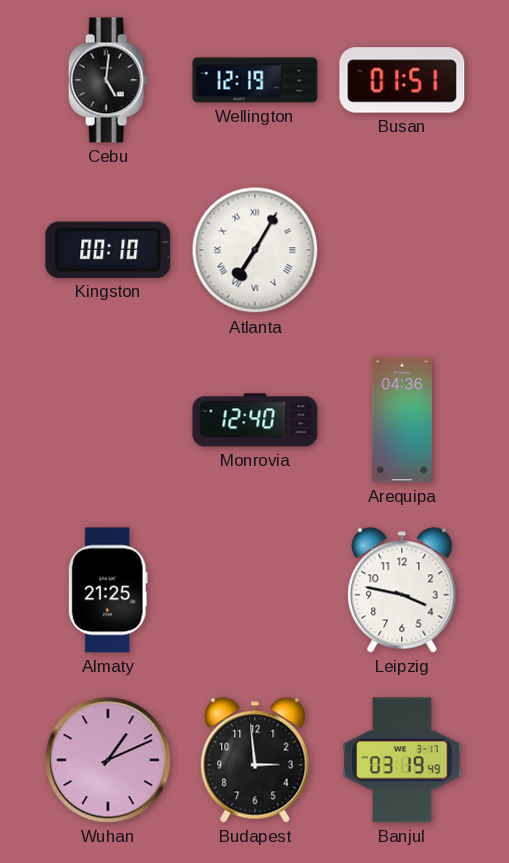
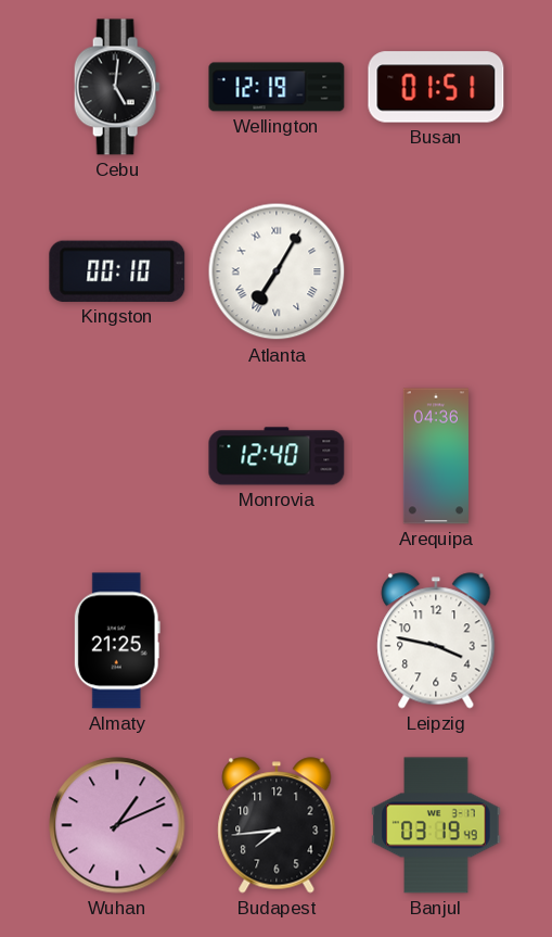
Budapest: 2:59 -> 7:44 (277, 825)
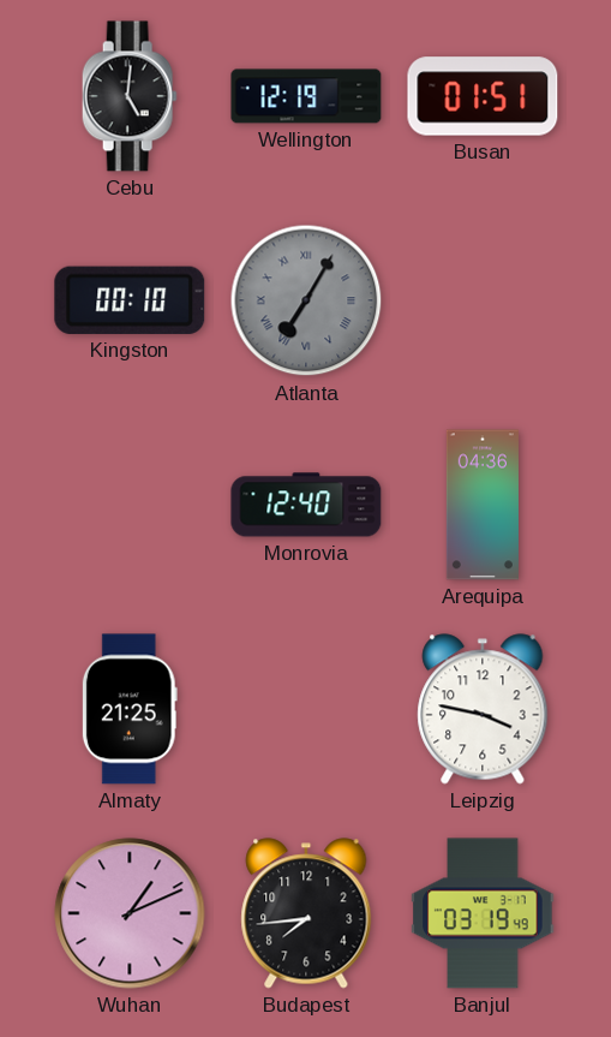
Atlanta dial: white -> grey (306, 300)
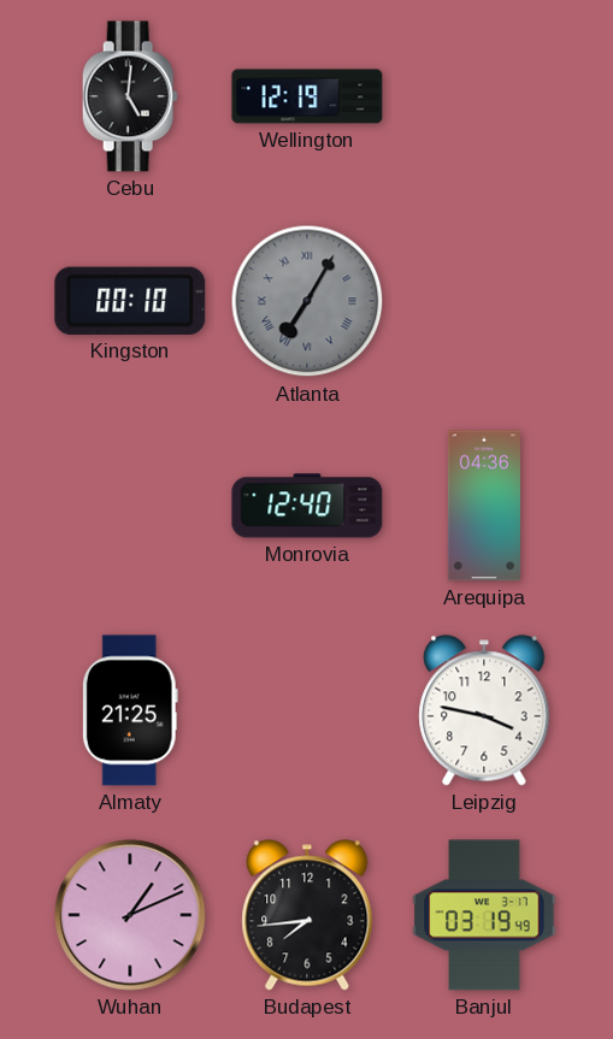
Busan: 01:51 -> none (483, 96)
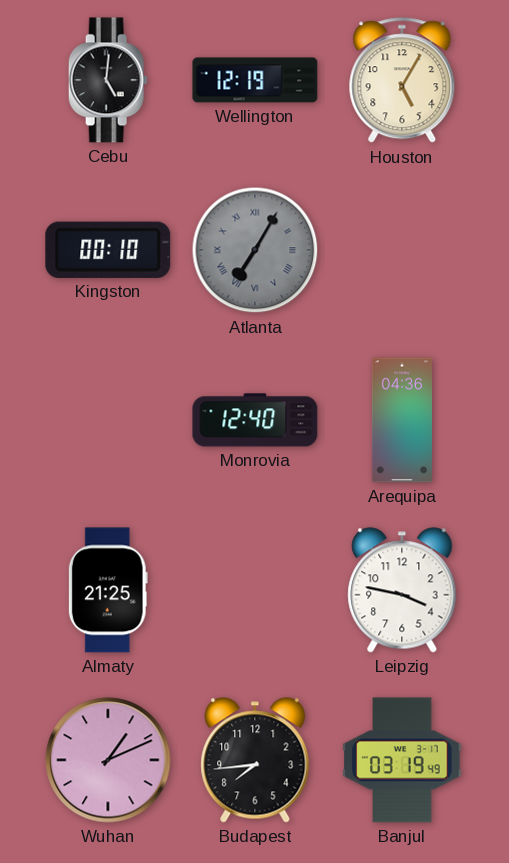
Houston: none -> 5:05 (402, 81)
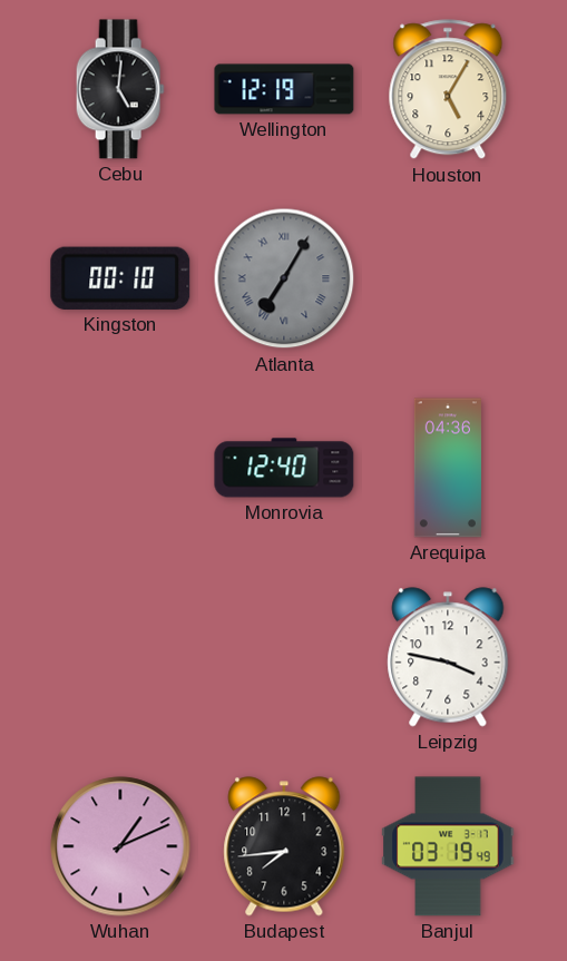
Almaty: 21:25 -> none (108, 590)
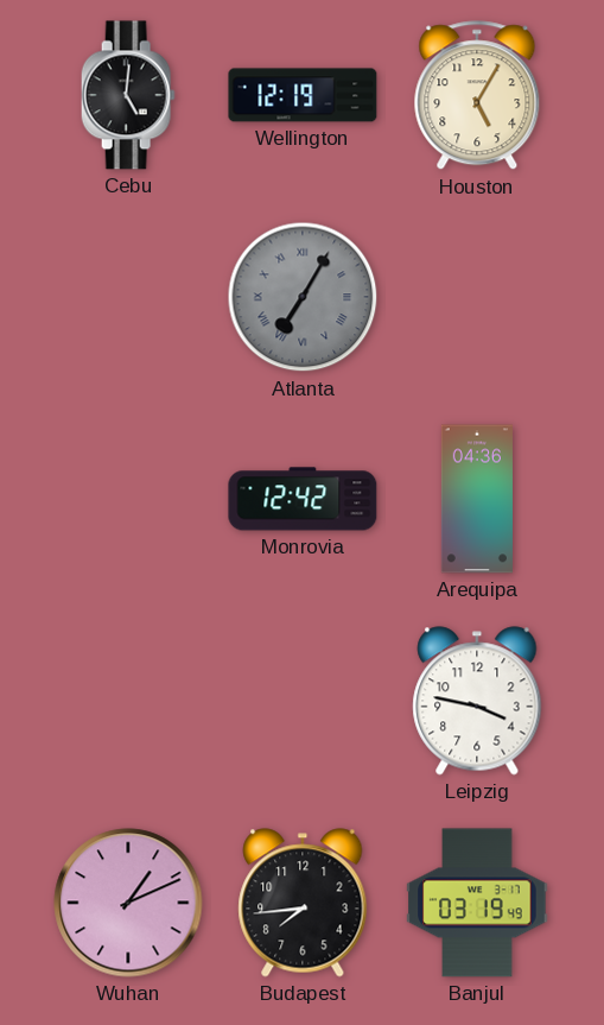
Kingston: 00:10 -> none (120, 278)
Monrovia: 12:40 -> 12:42 (303, 499)
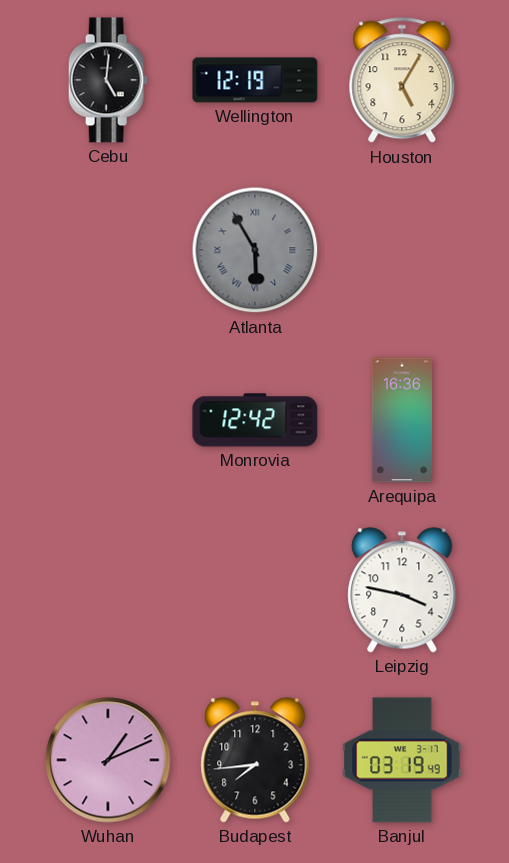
Atlanta: 7:05 -> 5:55 (255, 250)
Arequipa: 04:36 -> 16:36 (402, 420)
